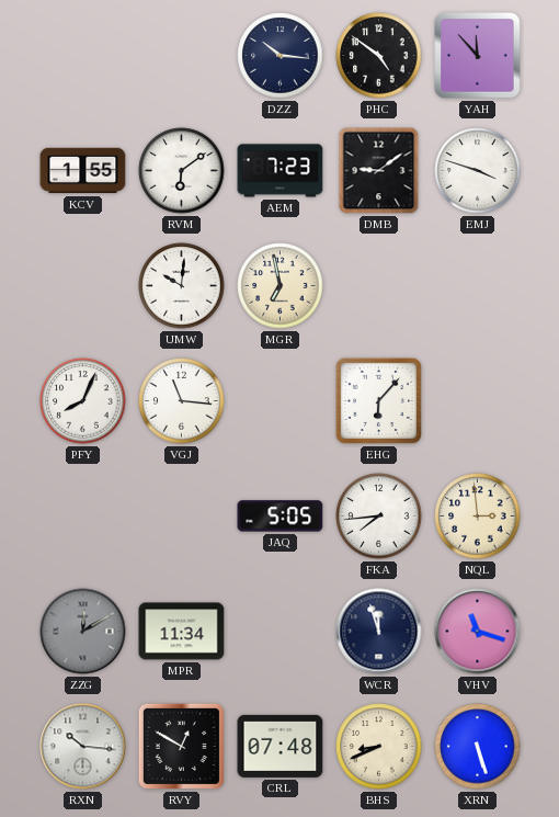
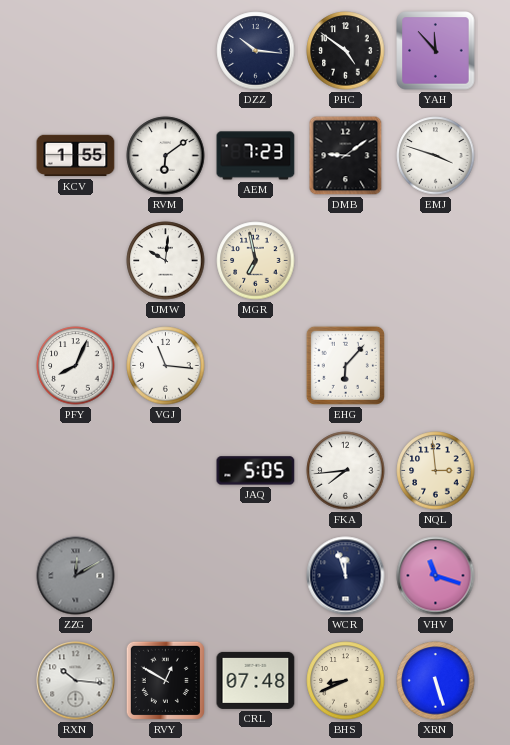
MPR: 11:34 -> none (182, 632)
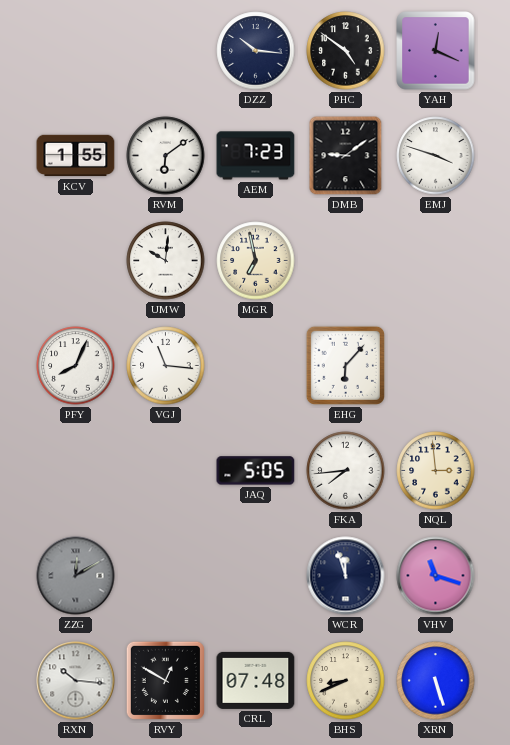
YAH: 11:53 -> 12:19 (436, 51)
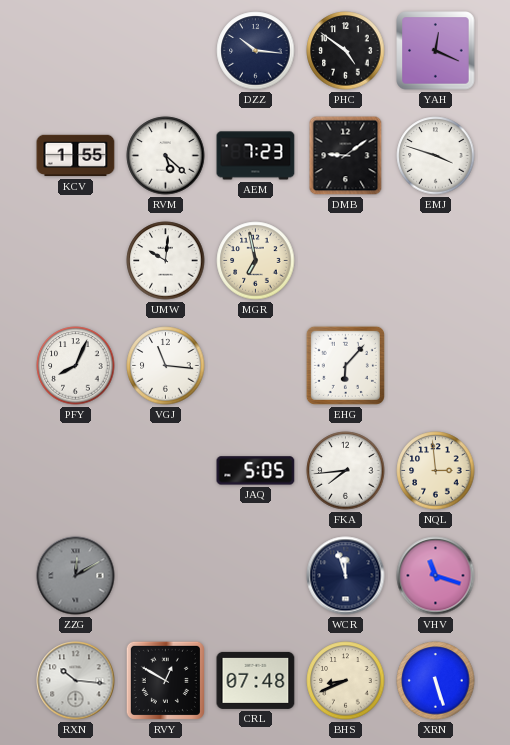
RVM: 6:09 -> 5:22 (166, 156)
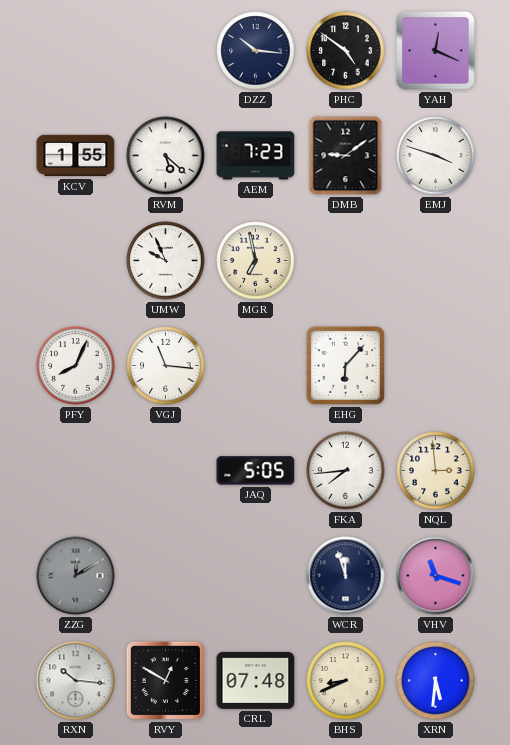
UMW: 10:01 -> 9:56 (166, 261)
XRN: 5:27 -> 5:31 (436, 681)
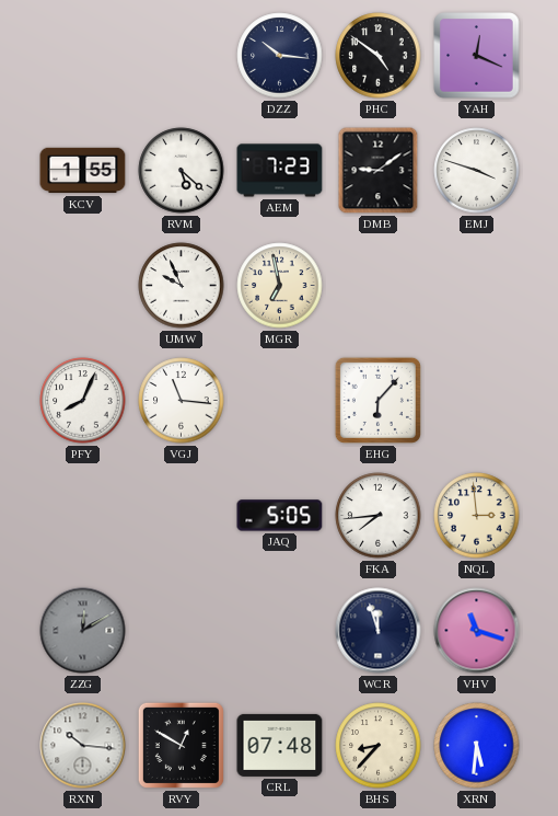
BHS: 8:41 -> 8:37 (379, 746)
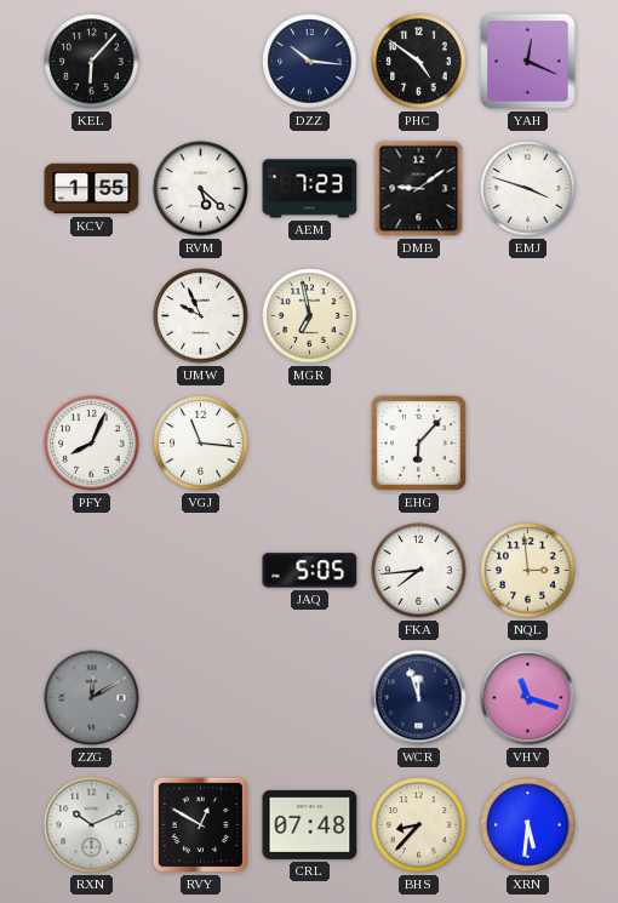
KEL: none -> 6:07 (92, 62)
RXN: 10:16 -> 10:11 (92, 825)
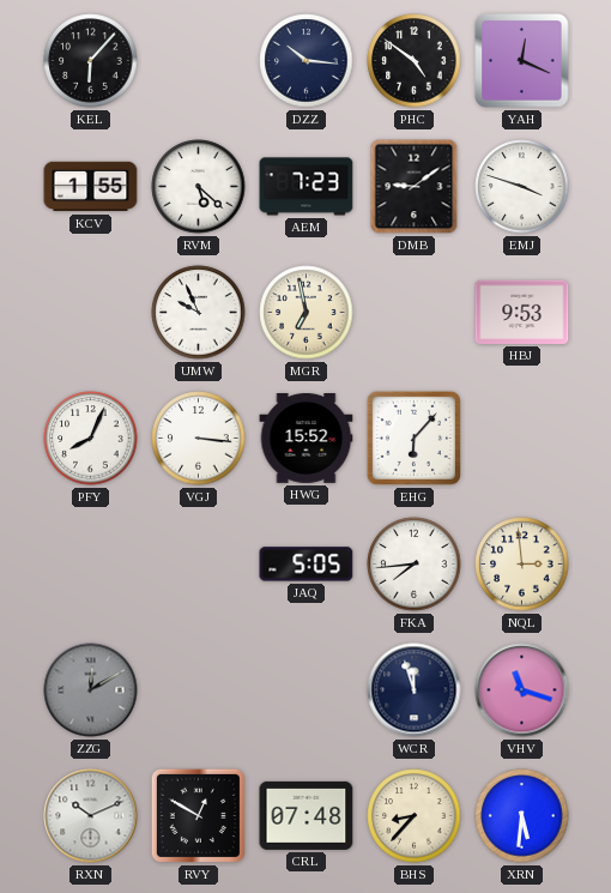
HBJ: none -> 9:53 (522, 312)
VGJ: 11:16 -> 3:16 (199, 439)
HWG: none -> 15:52 (307, 439)
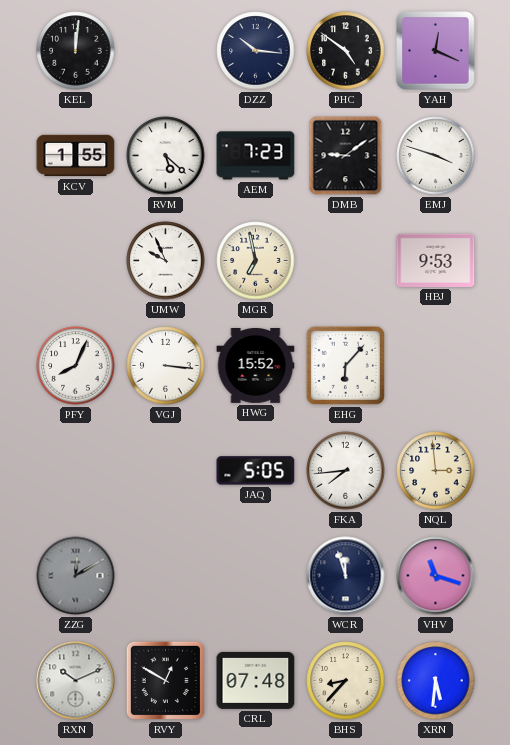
KEL: 6:07 -> 12:01 (76, 51)
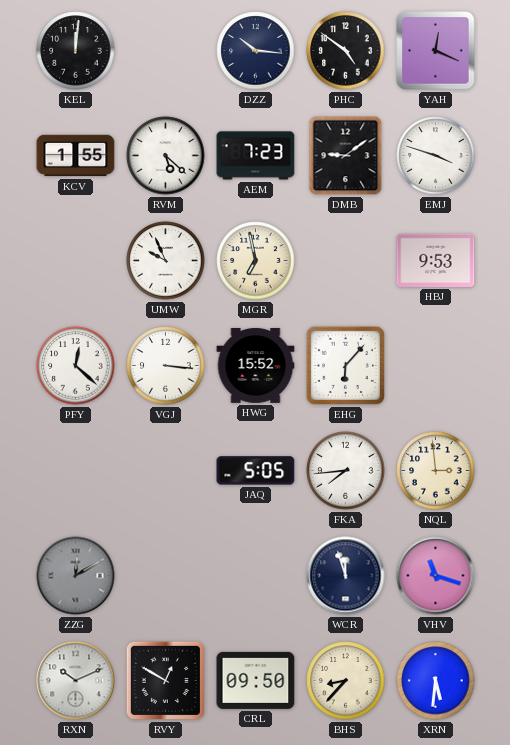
PFY: 8:04 -> 12:22 (76, 366)
CRL: 07:48 -> 09:50 (256, 680)
